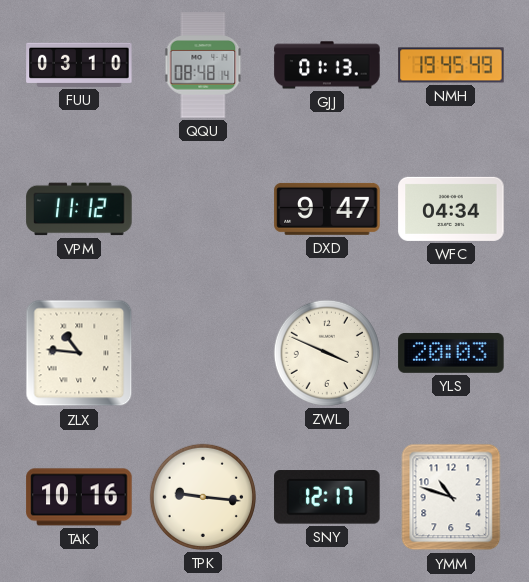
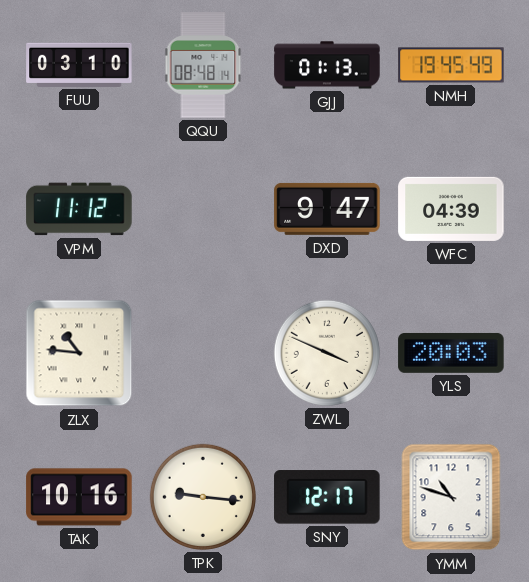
WFC: 04:34 -> 04:39 (451, 209)
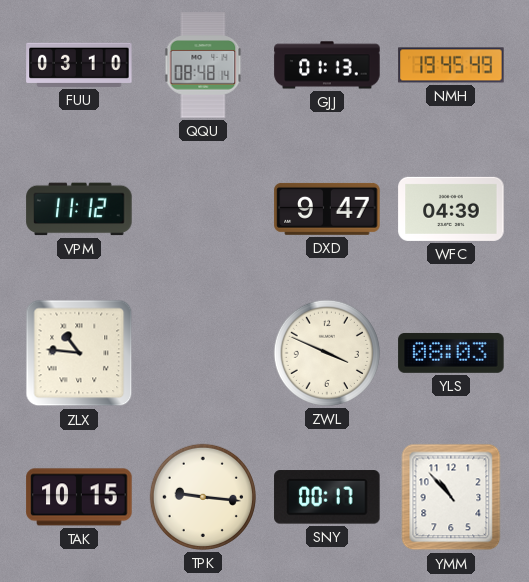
YLS: 20:03 -> 08:03 (451, 353)
TAK: 10:16 -> 10:15 (79, 497)
SNY: 12:17 -> 00:17 (327, 497)
YMM: 10:48 -> 10:53 (451, 497)
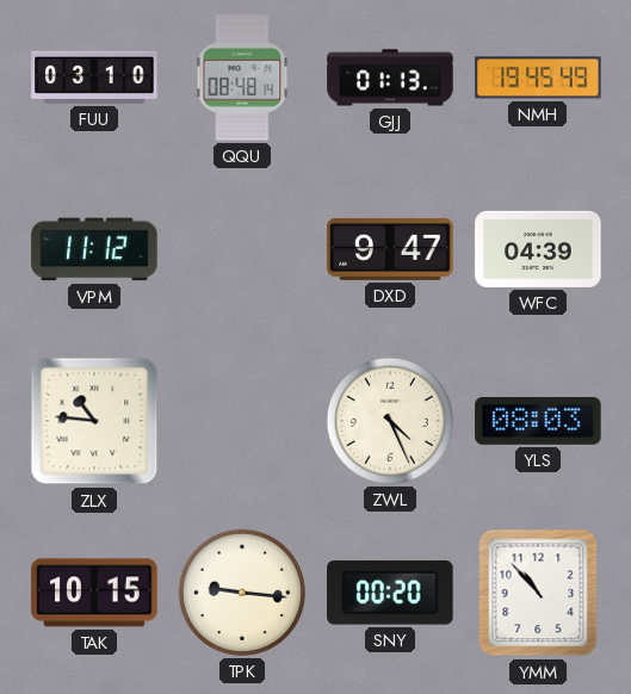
ZWL: 3:49 -> 4:26 (390, 421)
SNY: 00:17 -> 00:20 (390, 593)
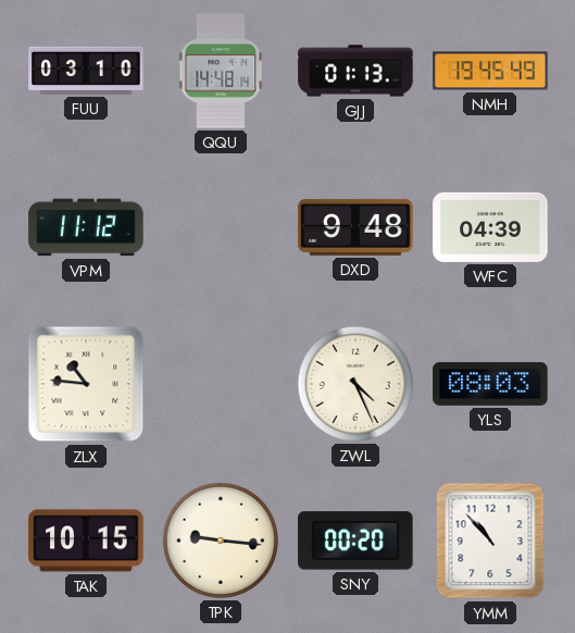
QQU: 08:48 -> 14:48 (221, 71)
DXD: 9:47 -> 9:48 (355, 227)
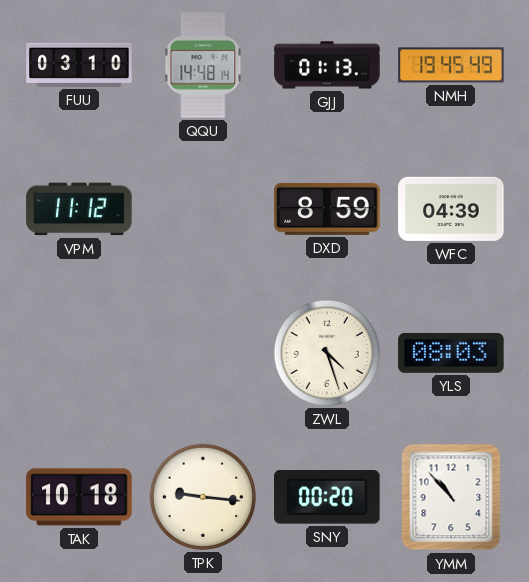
DXD: 9:48 -> 8:59 (327, 209)
ZLX: 10:46 -> none (86, 384)
ZWL: 4:26 -> 4:27 (327, 353)
TAK: 10:15 -> 10:18 (79, 497)
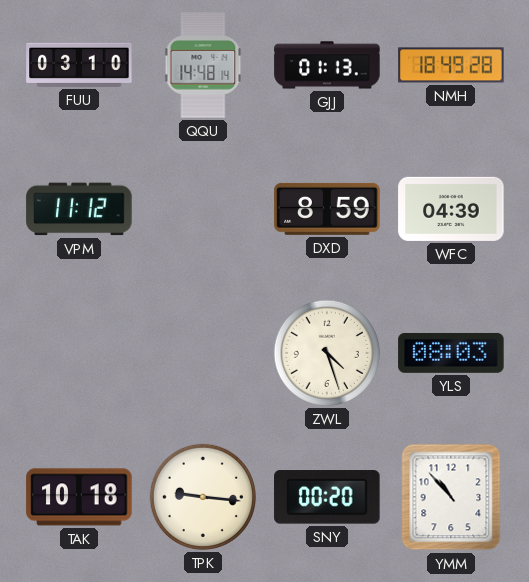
NMH: 19:45 -> 18:49 (451, 65)
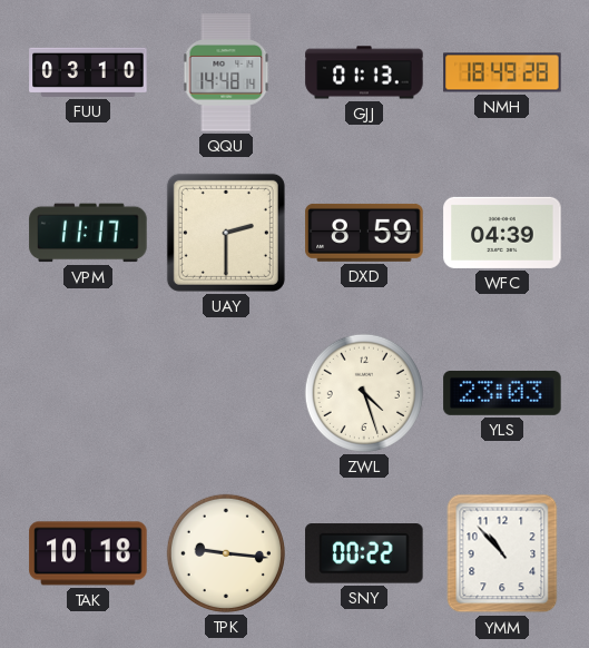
VPM: 11:12 -> 11:17 (88, 233)
UAY: none -> 2:30 (226, 233)
YLS: 08:03 -> 23:03 (502, 393)
SNY: 00:20 -> 00:22 (364, 553)
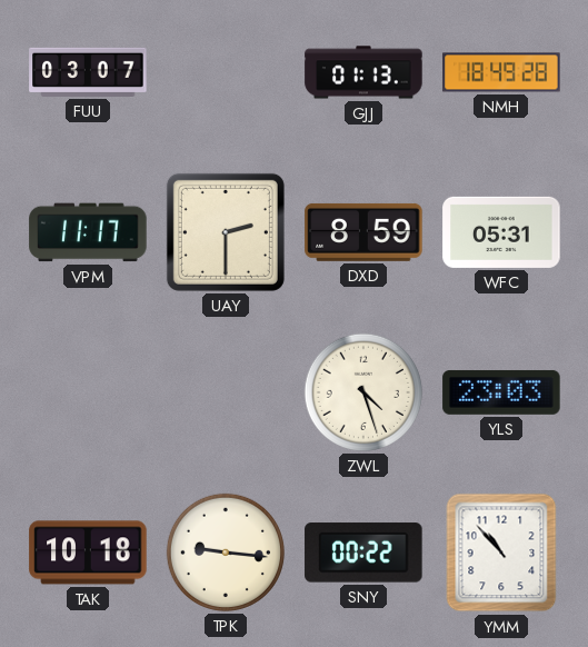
FUU: 03:10 -> 03:07 (88, 72)
QQU: 14:48 -> none (226, 72)
WFC: 04:39 -> 05:31 (501, 232)
